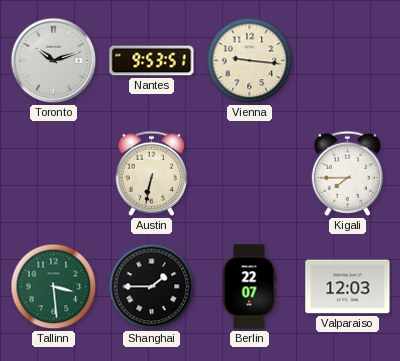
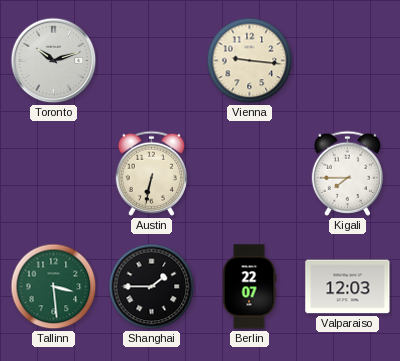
Nantes: 9:53 -> none (152, 61)
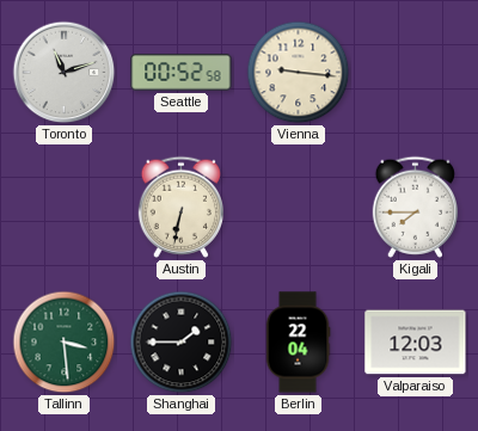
Toronto: 10:12 -> 11:12 (65, 73)
Seattle: none -> 00:52 (182, 73)
Berlin: 22:07 -> 22:04 (298, 343)
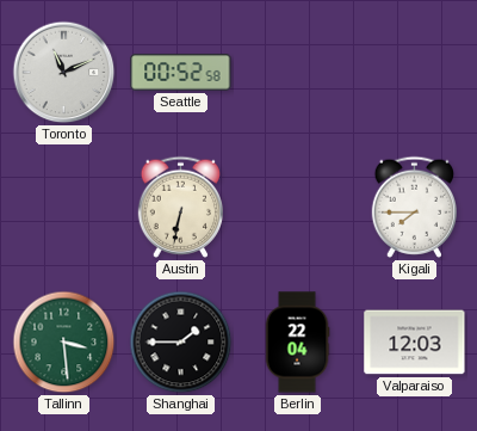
Toronto: 11:12 -> 11:11 (64, 73)
Vienna: 9:16 -> none (299, 73)
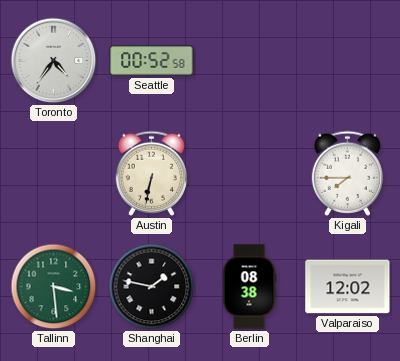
Toronto: 11:11 -> 4:36 (54, 61)
Shanghai: 1:45 -> 1:47 (152, 287)
Berlin: 22:04 -> 08:38 (249, 287)
Valparaiso: 12:03 -> 12:02 (348, 287)
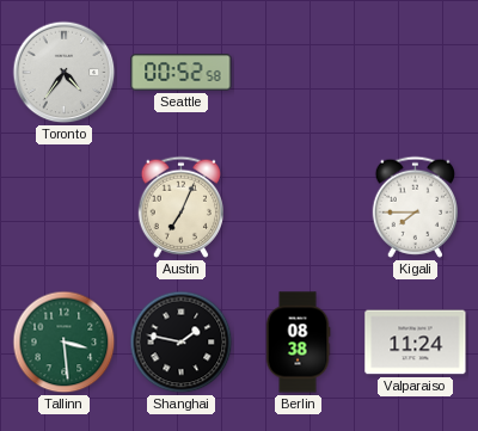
Austin: 6:32 -> 7:04 (180, 207)
Valparaiso: 12:02 -> 11:24 (416, 343)
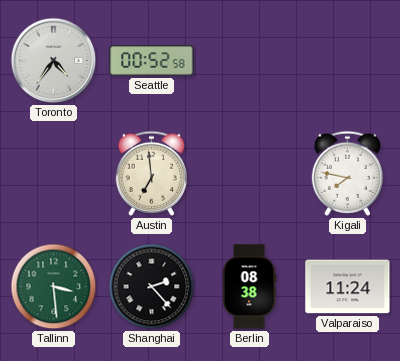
Austin: 7:04 -> 6:59 (151, 173)
Kigali: 7:45 -> 7:47 (347, 173)
Shanghai: 1:47 -> 2:23 (152, 287)
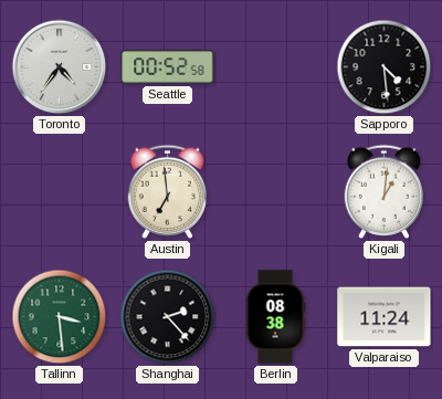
Sapporo: none -> 4:29 (385, 67)
Kigali: 7:47 -> 1:01 (383, 191)
